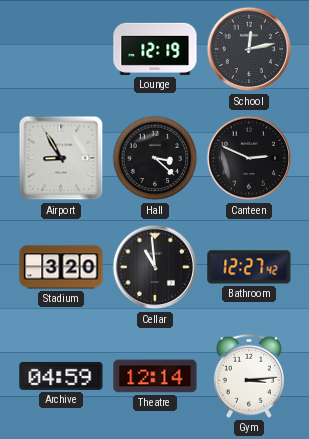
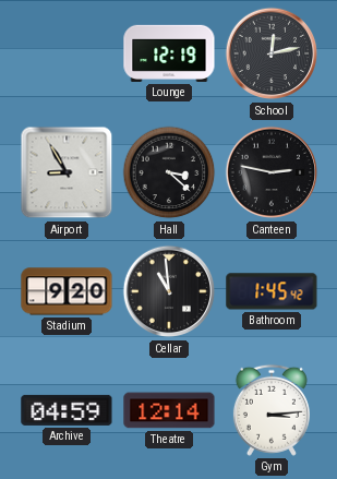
Canteen: 2:49 -> 2:47 (272, 172)
Stadium: 3:20 -> 9:20 (67, 291)
Bathroom: 12:27 -> 1:45 (272, 291)
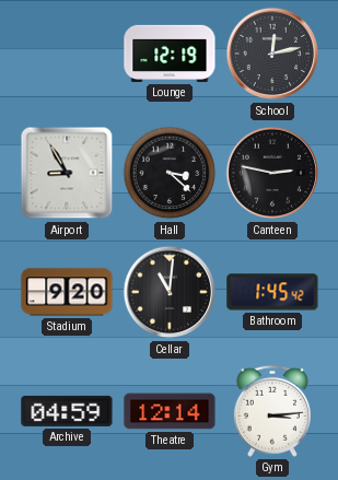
Cellar: 10:59 -> 11:01 (170, 292)
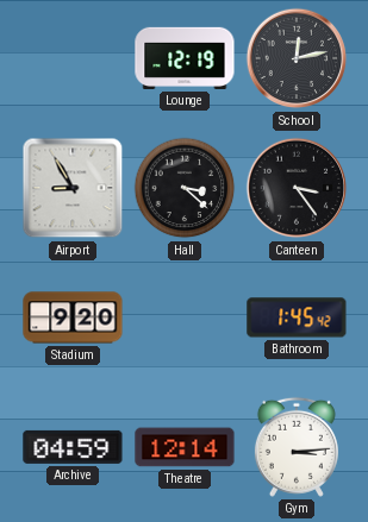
Canteen: 2:47 -> 3:24 (297, 188)
Cellar: 11:01 -> none (170, 292)
